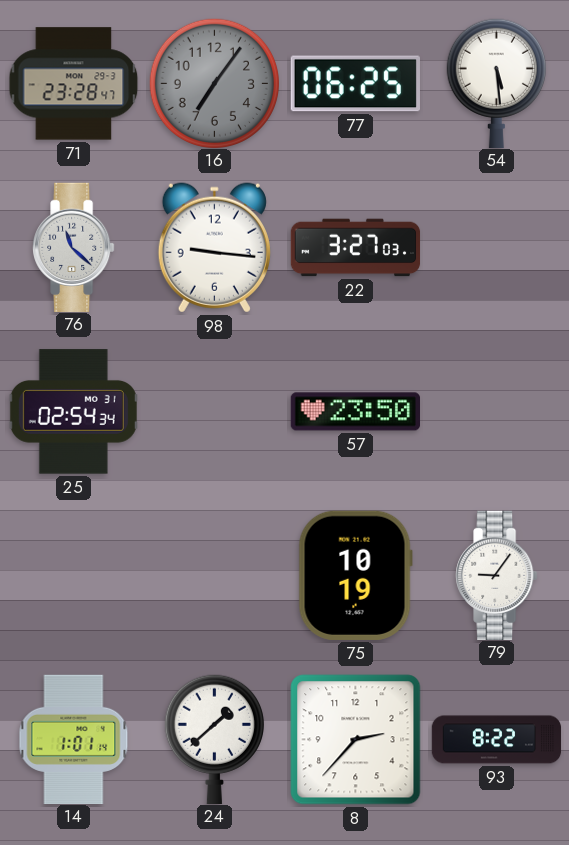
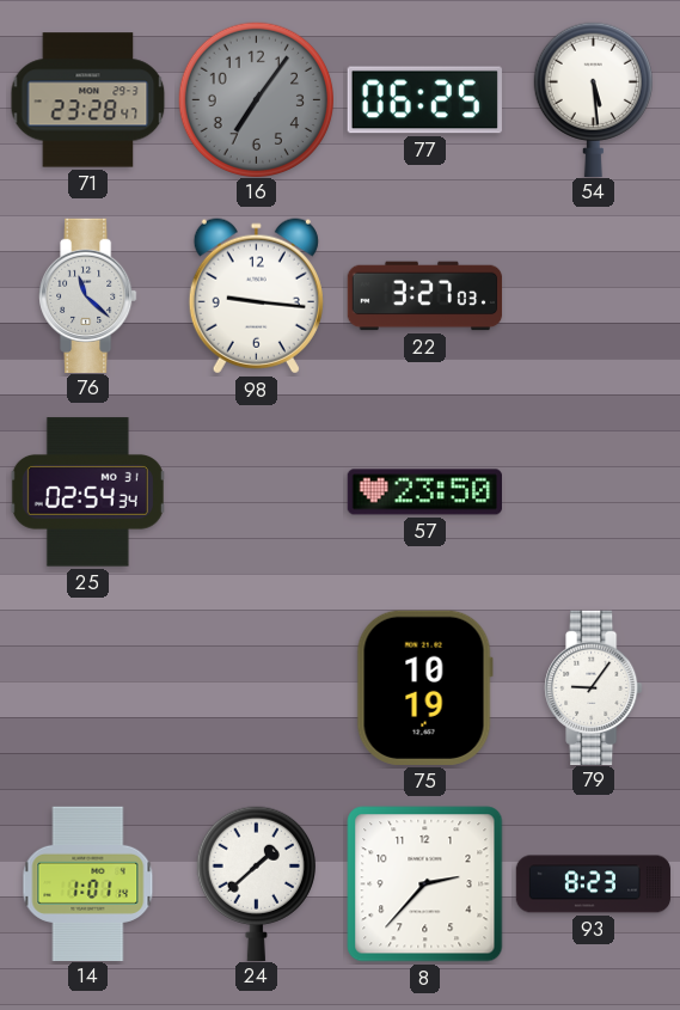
93: 8:22 -> 8:23 (594, 884)
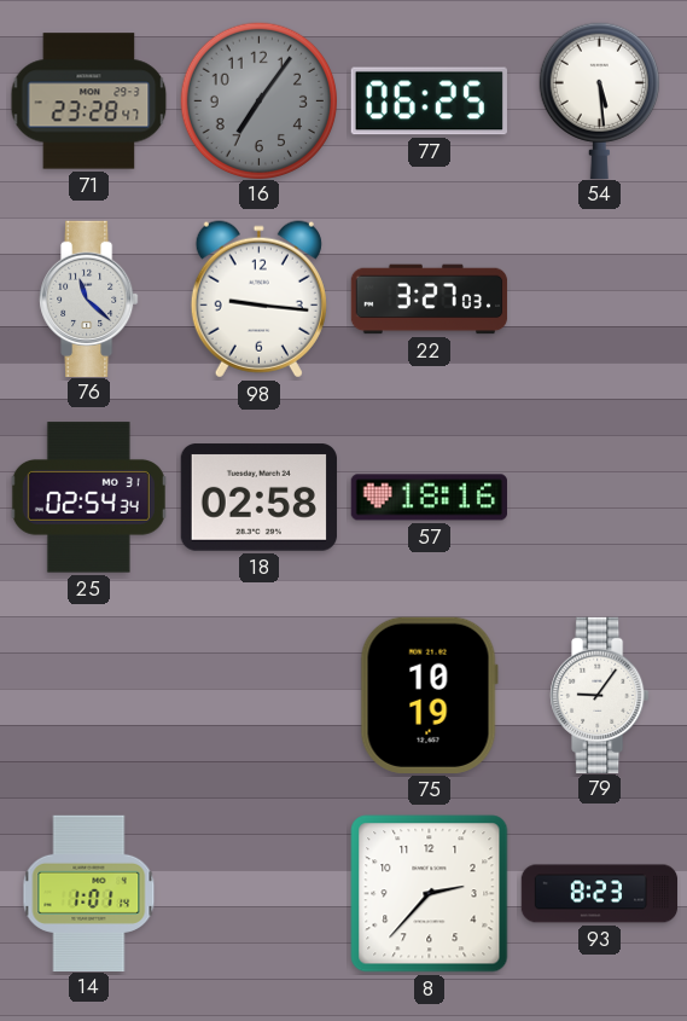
18: none -> 02:58 (258, 498)
57: 23:50 -> 18:16 (429, 498)
24: 1:38 -> none (256, 883)
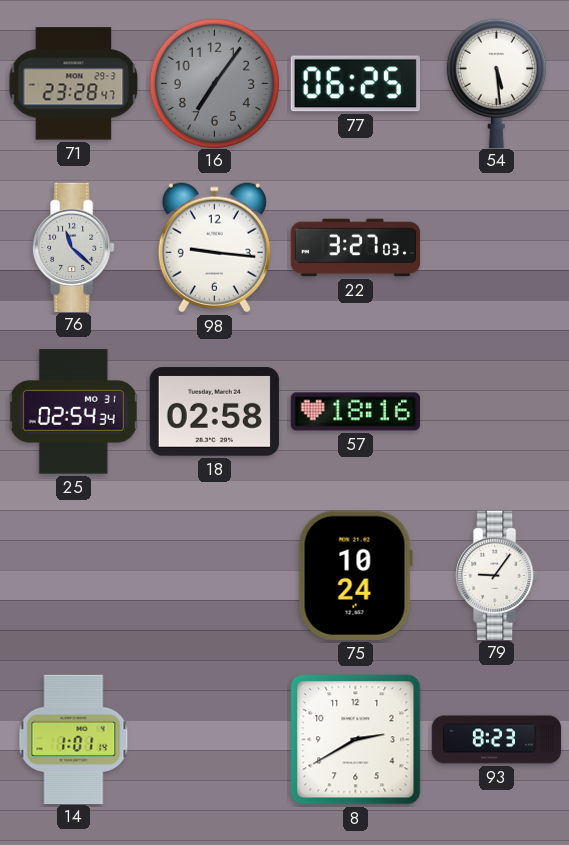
75: 10:19 -> 10:24 (355, 575)
8: 2:37 -> 2:40 (356, 740)
